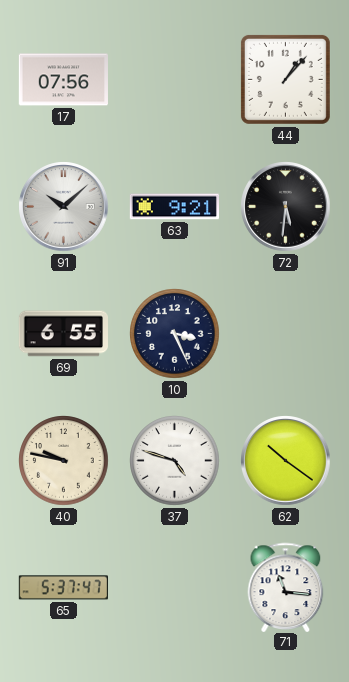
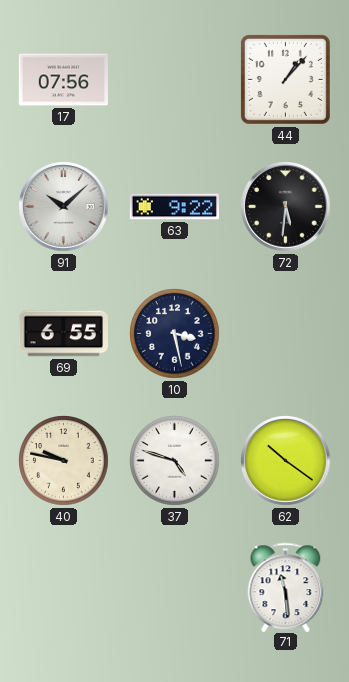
63: 9:21 -> 9:22 (174, 207)
10: 3:26 -> 3:28 (175, 334)
65: 5:37 -> none (63, 588)
71: 11:16 -> 11:29 (286, 587)
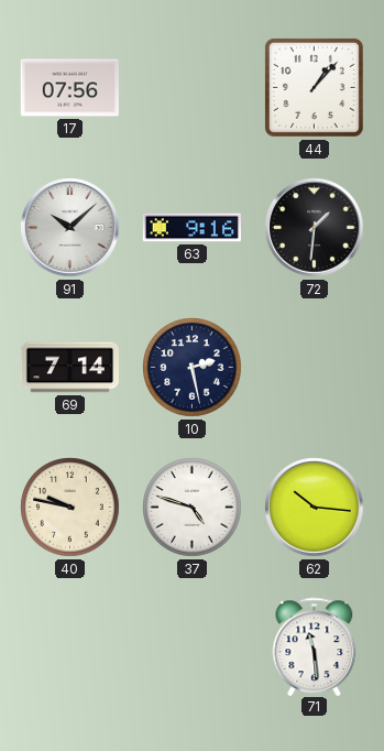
63: 9:22 -> 9:16 (191, 228)
72: 5:31 -> 1:31 (315, 228)
69: 6:55 -> 7:14 (69, 368)
10: 3:28 -> 2:28 (193, 368)
62: 10:21 -> 10:16 (315, 508)
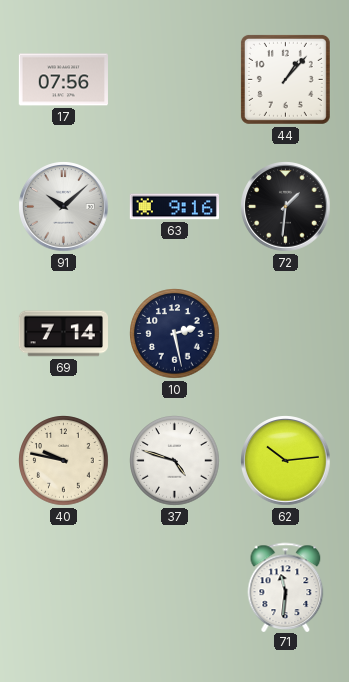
62: 10:16 -> 10:14 (286, 461)
71: 11:29 -> 11:31 (286, 587)
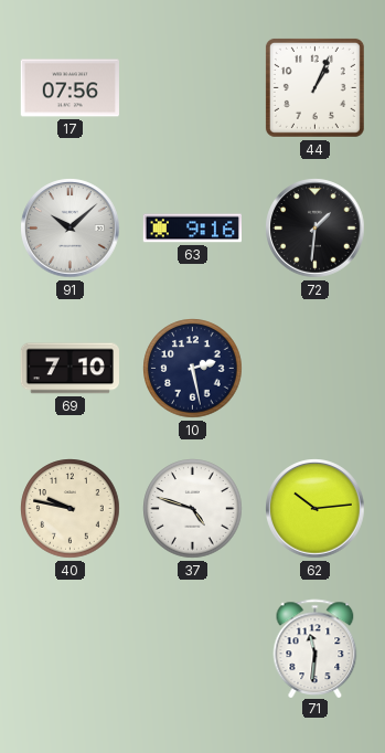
44: 1:07 -> 1:04 (314, 87)
69: 7:14 -> 7:10 (69, 369)
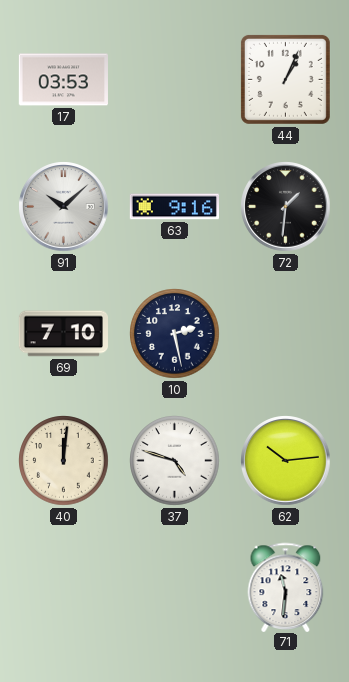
17: 07:56 -> 03:53 (63, 80)
40: 9:47 -> 12:01 (64, 461)
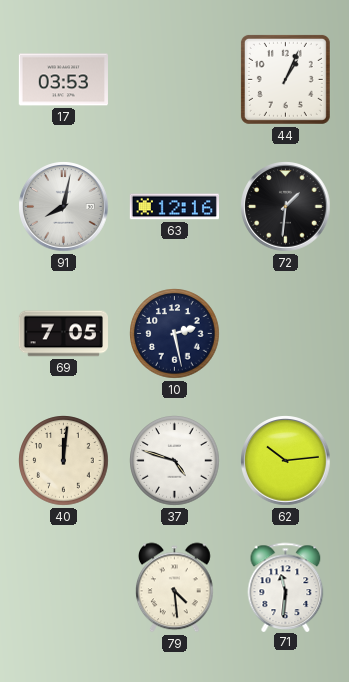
91: 10:08 -> 8:02 (64, 207)
63: 9:16 -> 12:16 (174, 207)
69: 7:10 -> 7:05 (63, 334)
79: none -> 4:29 (174, 588)
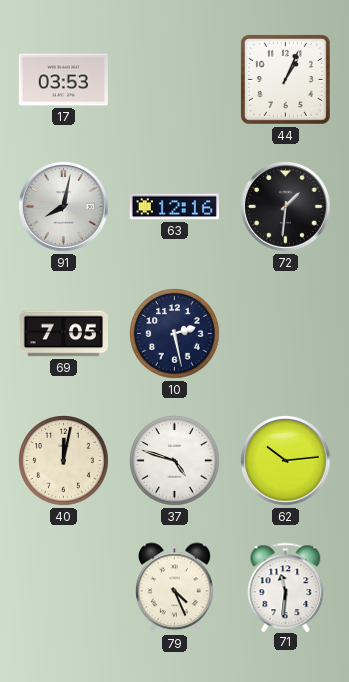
40: 12:01 -> 12:02 (64, 461)
79: 4:29 -> 4:26 (174, 588)
